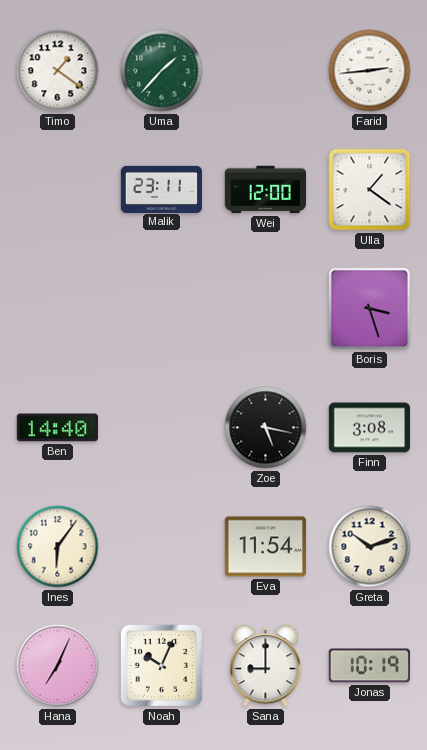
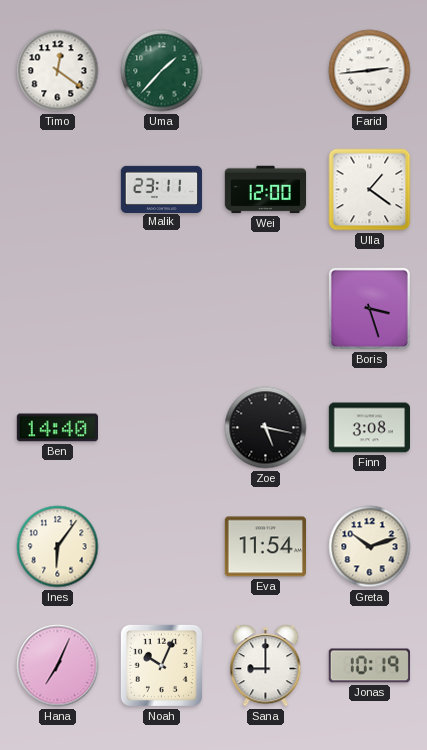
Timo: 1:21 -> 12:21 (58, 71)
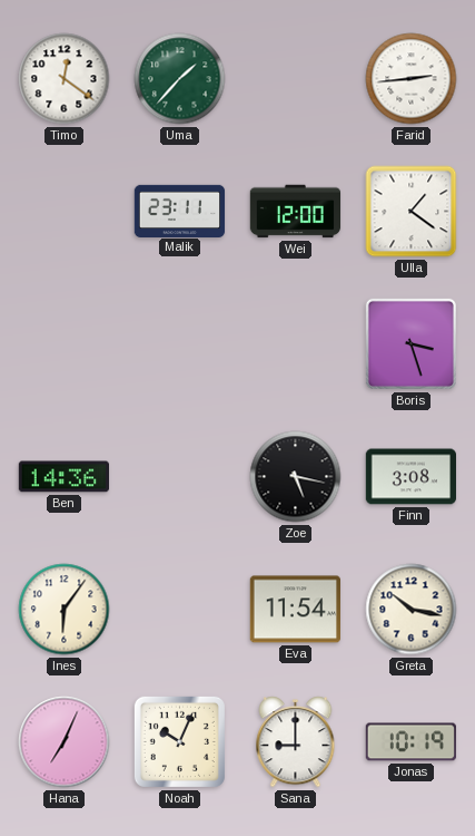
Ben: 14:40 -> 14:36 (63, 477)
Greta: 10:12 -> 10:17 (412, 610)
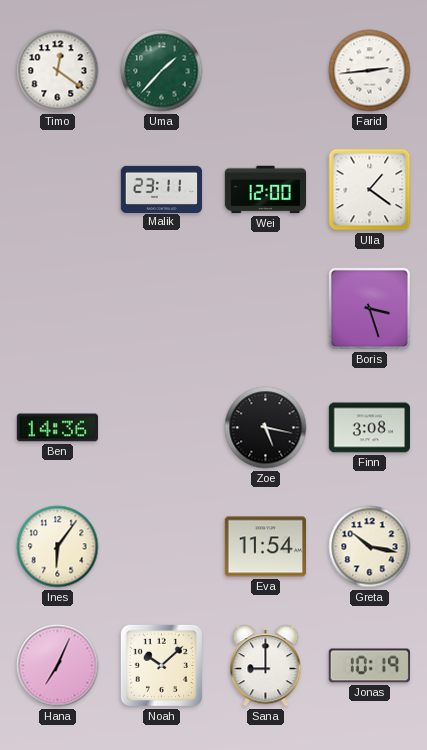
Noah: 10:04 -> 10:08 (161, 665)
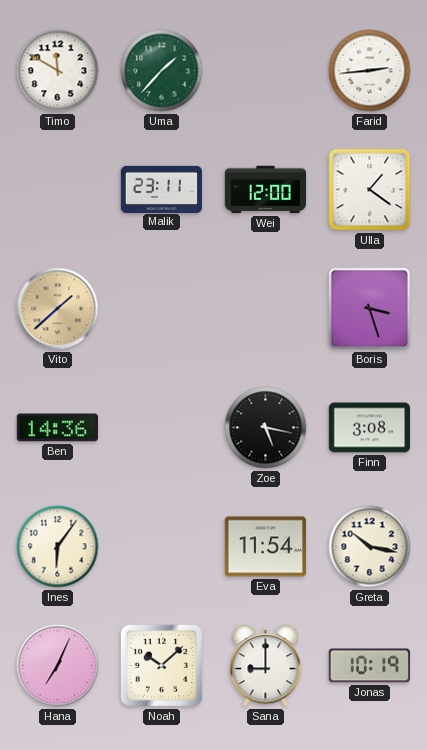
Timo: 12:21 -> 11:50 (58, 71)
Vito: none -> 1:38 (58, 309)
